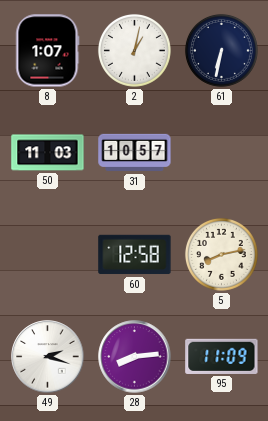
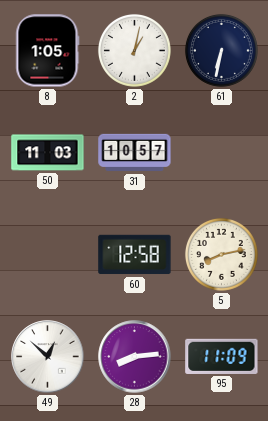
8: 1:07 -> 1:05 (48, 51)
49: 2:18 -> 12:52 (48, 357)
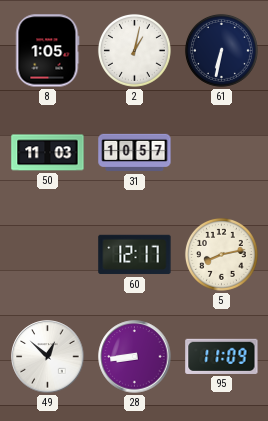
60: 12:58 -> 12:17 (135, 255)
28: 8:14 -> 8:44 (135, 357)
